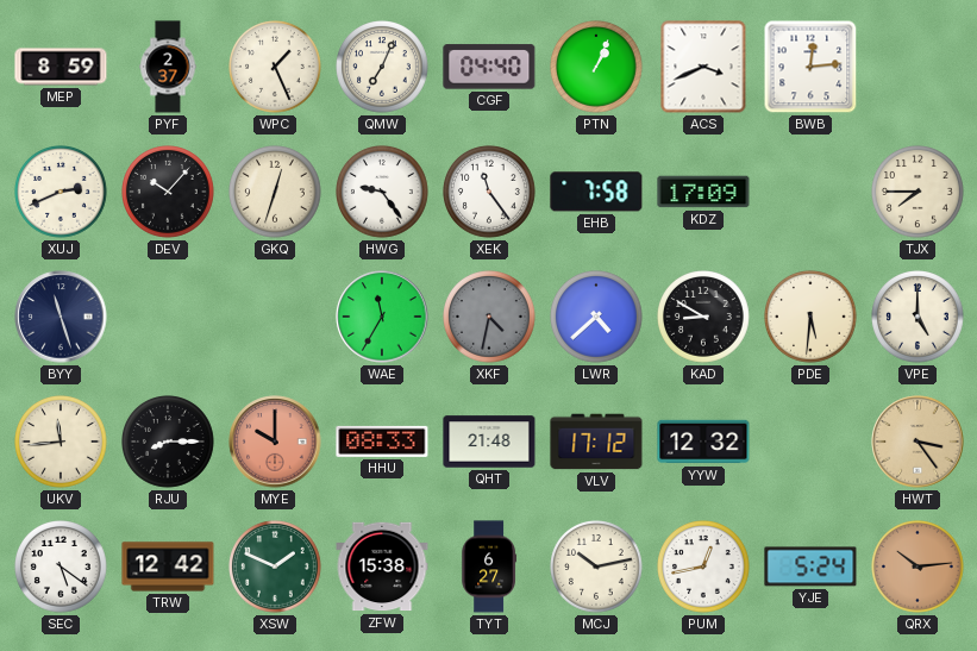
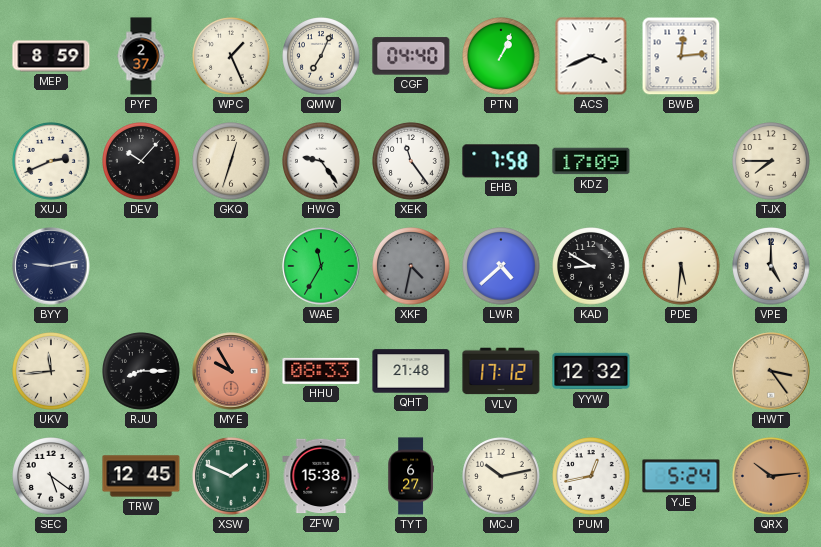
BYY: 11:27 -> 9:13 (51, 266)
MYE: 10:00 -> 9:55 (231, 371)
TRW: 12:42 -> 12:45 (141, 476)
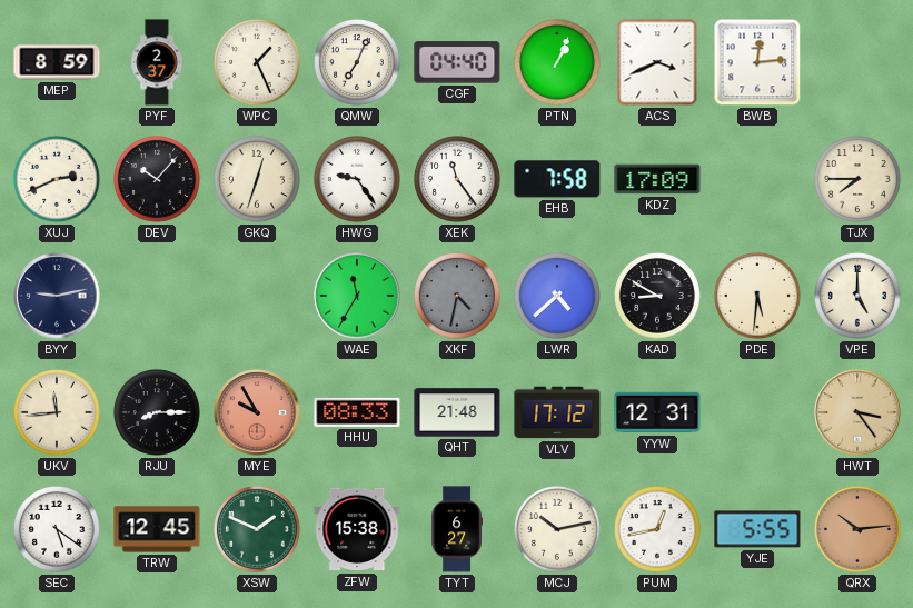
YYW: 12:32 -> 12:31 (657, 412)
YJE: 5:24 -> 5:55 (757, 529)
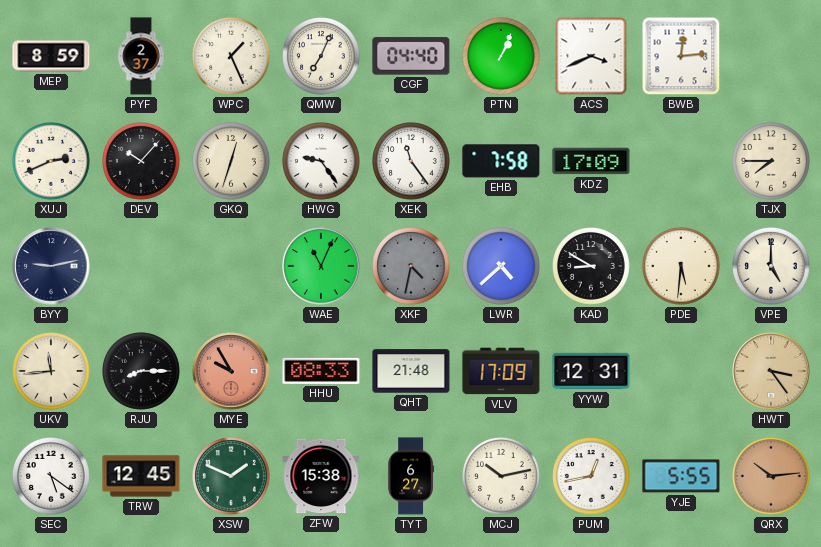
WAE: 11:35 -> 11:04 (321, 266)
VLV: 17:12 -> 17:09 (501, 371)
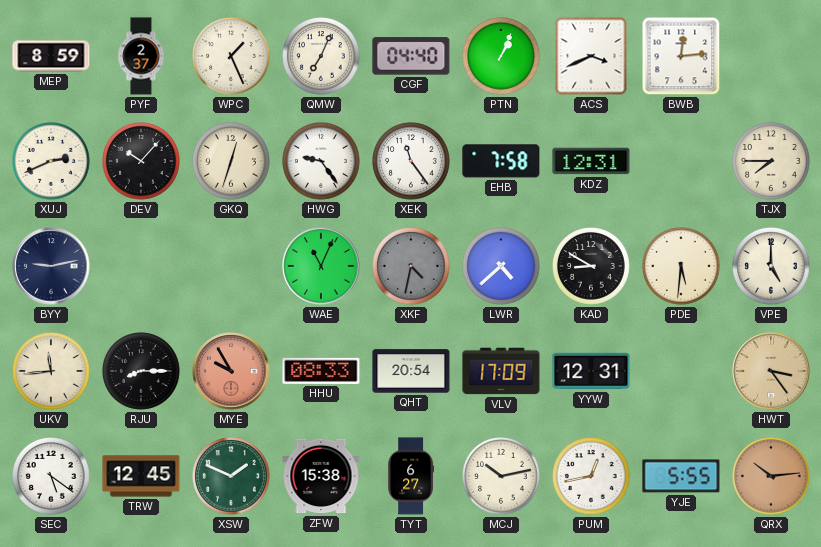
KDZ: 17:09 -> 12:31 (591, 161)
QHT: 21:48 -> 20:54 (411, 371)
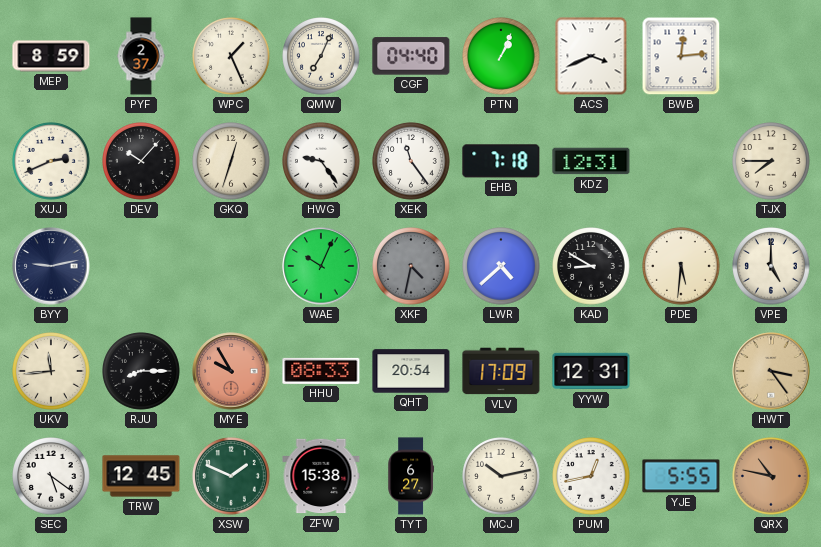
EHB: 7:58 -> 7:18 (501, 161)
WAE: 11:04 -> 10:04 (321, 266)
QRX: 10:14 -> 10:47 (772, 477)
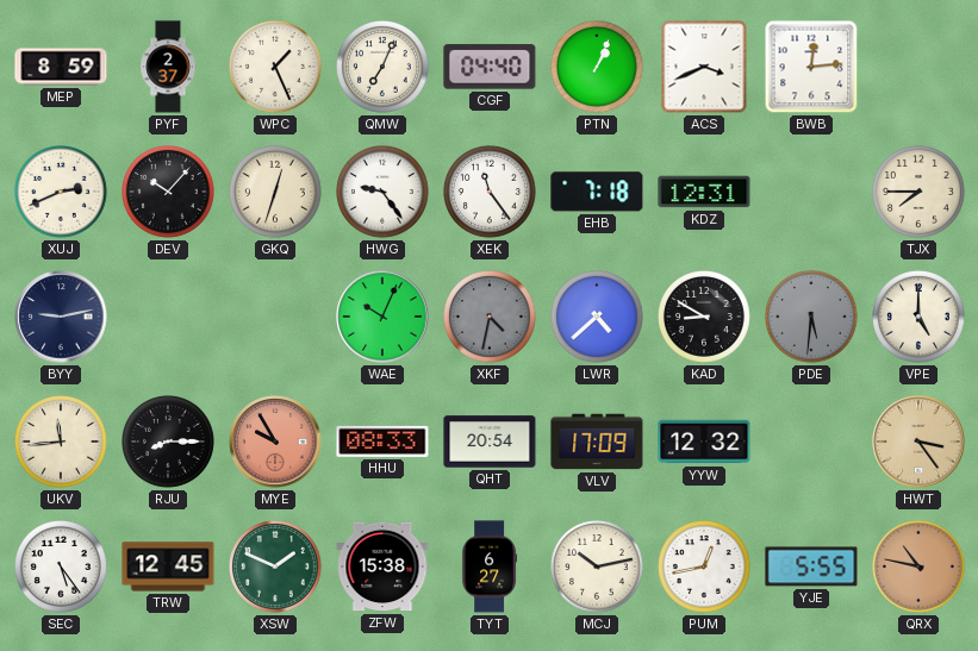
PDE dial: cream -> grey (812, 318)
YYW: 12:31 -> 12:32 (704, 442)
SEC: 5:21 -> 5:24 (62, 568)
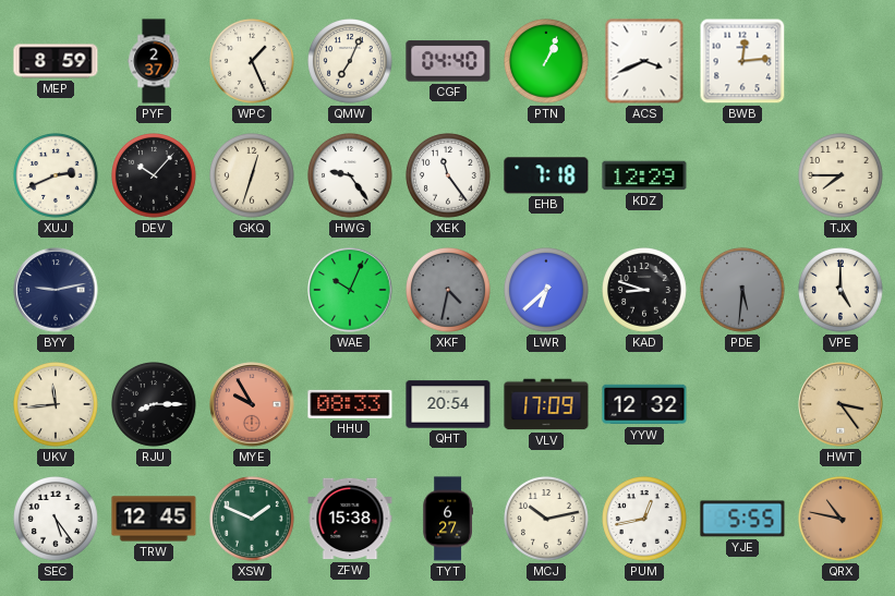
KDZ: 12:31 -> 12:29 (644, 175)
LWR: 4:38 -> 6:38 (547, 291)
KAD: 8:50 -> 8:48 (645, 291)
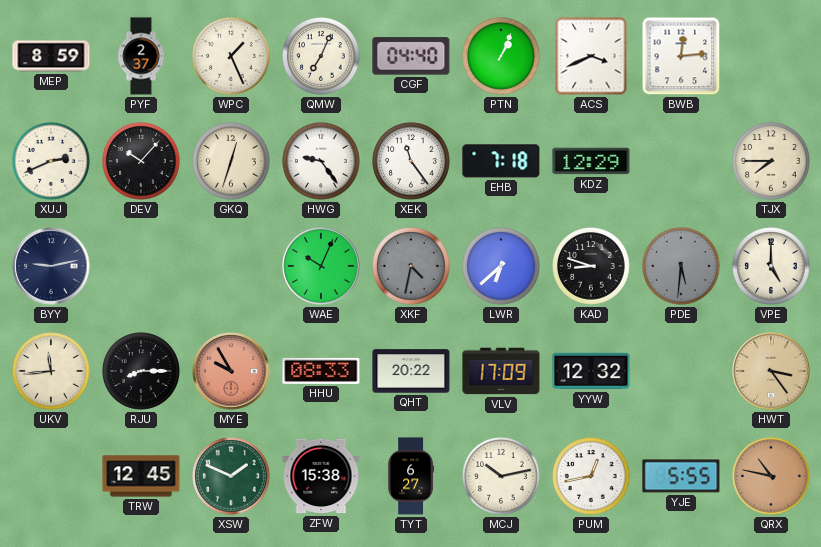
QHT: 20:54 -> 20:22 (411, 371)
SEC: 5:24 -> none (57, 520)
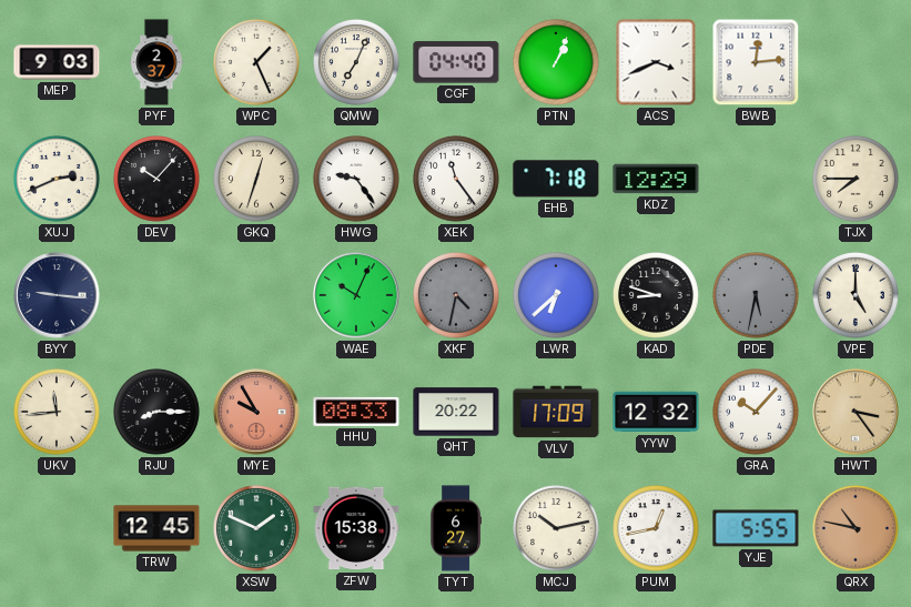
MEP: 8:59 -> 9:03 (57, 62)
BYY: 9:13 -> 9:16 (57, 295)
PDE: 5:31 -> 5:32 (757, 296)
GRA: none -> 10:07 (757, 413)
